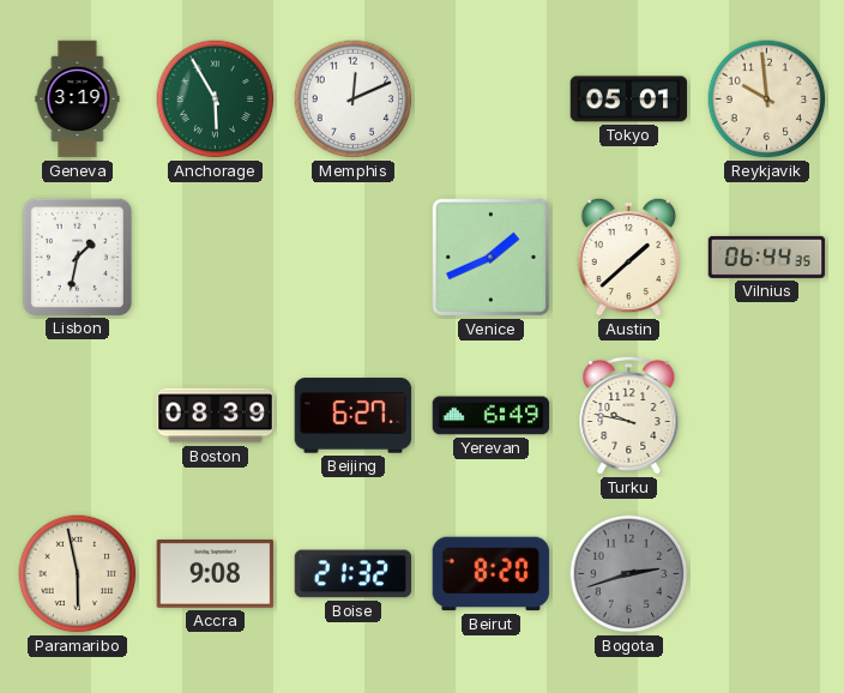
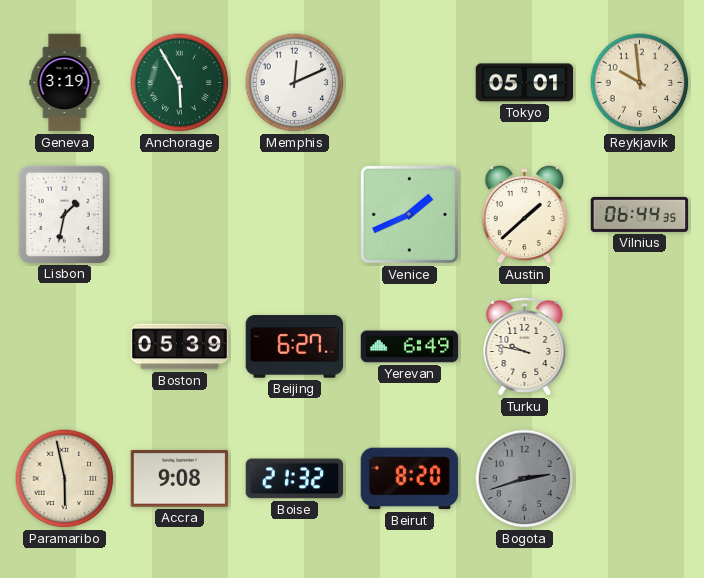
Boston: 08:39 -> 05:39 (180, 347)
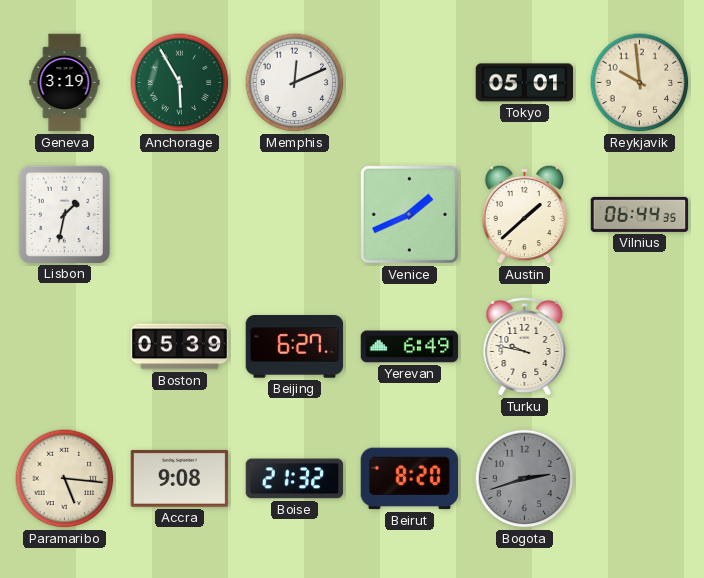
Paramaribo: 5:58 -> 5:16 (65, 479)
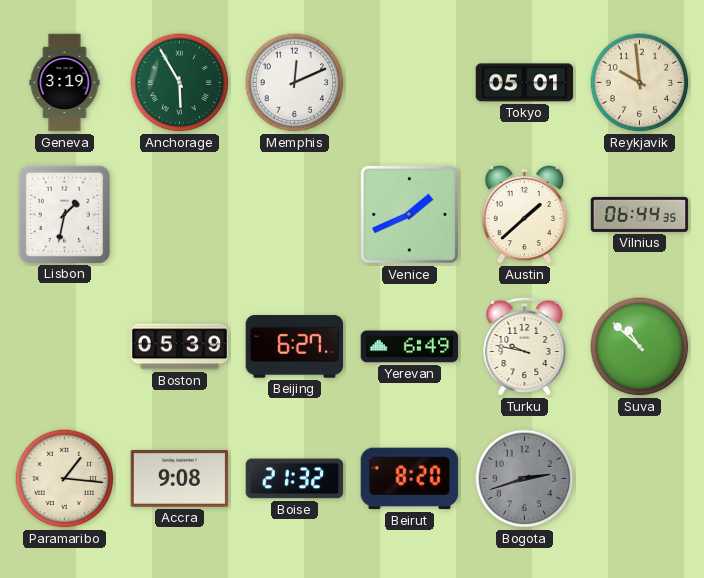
Suva: none -> 10:52 (640, 347)
Paramaribo: 5:16 -> 1:16 (65, 479)
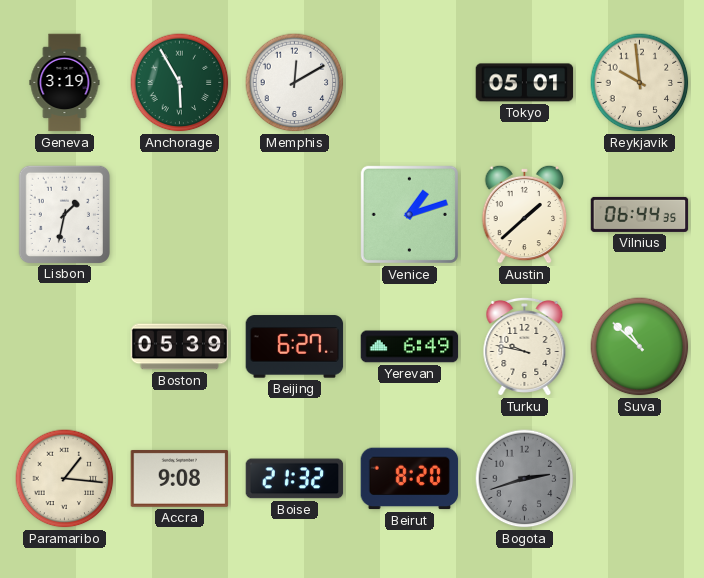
Memphis: 12:11 -> 12:10 (295, 83)
Venice: 1:41 -> 1:12 (409, 214)
